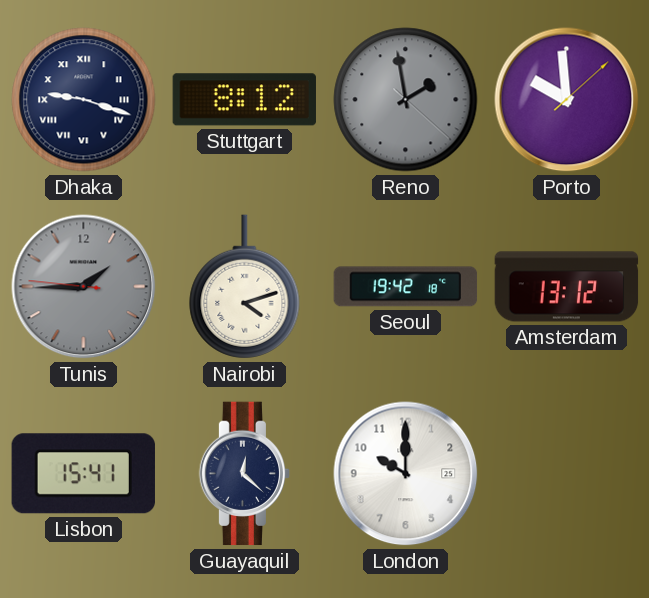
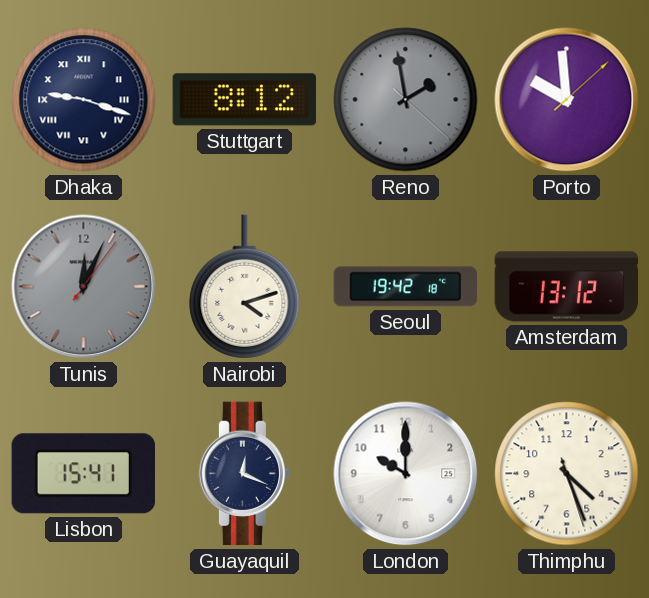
Tunis: 1:44 -> 12:04 (84, 287)
Guayaquil: 12:22 -> 12:19 (245, 474)
Thimphu: none -> 4:26 (567, 474)
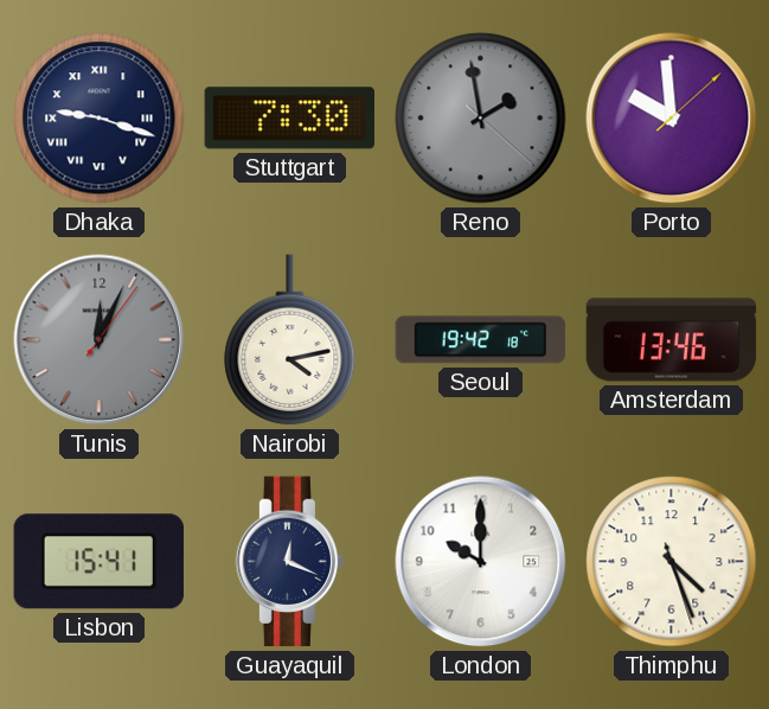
Stuttgart: 8:12 -> 7:30 (289, 119)
Nairobi: 4:12 -> 4:13 (290, 340)
Amsterdam: 13:12 -> 13:46 (672, 340)
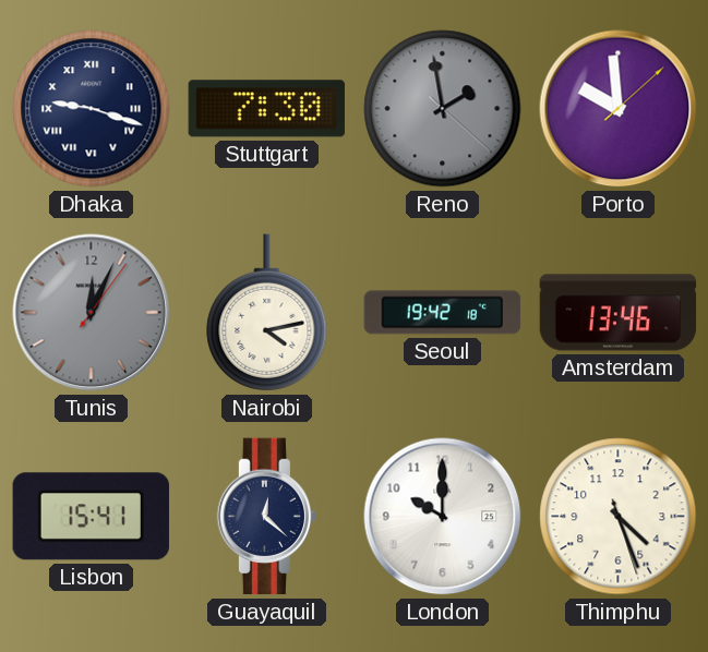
Guayaquil: 12:19 -> 12:22 (267, 517)
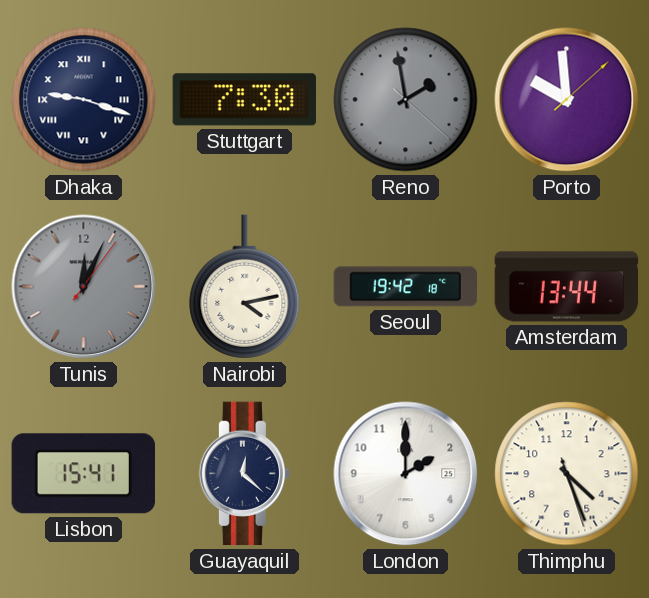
Amsterdam: 13:46 -> 13:44 (567, 287)
London: 10:00 -> 2:00 (406, 474)
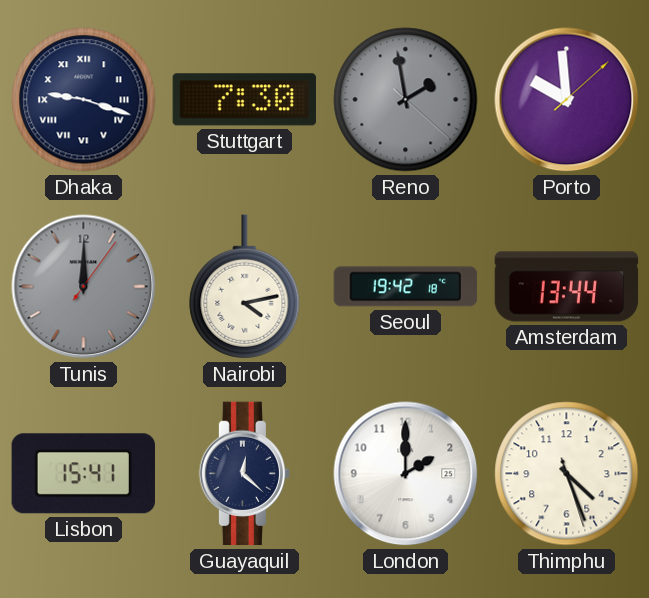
Tunis: 12:04 -> 12:00 (84, 287)
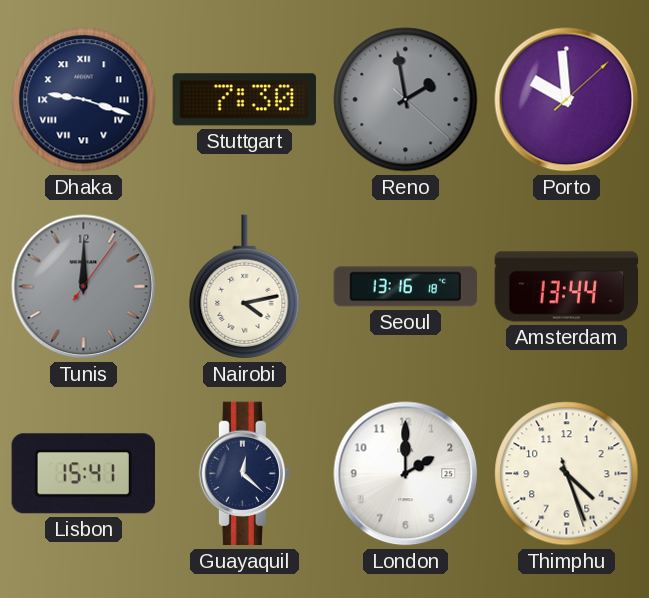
Seoul: 19:42 -> 13:16 (406, 287)
